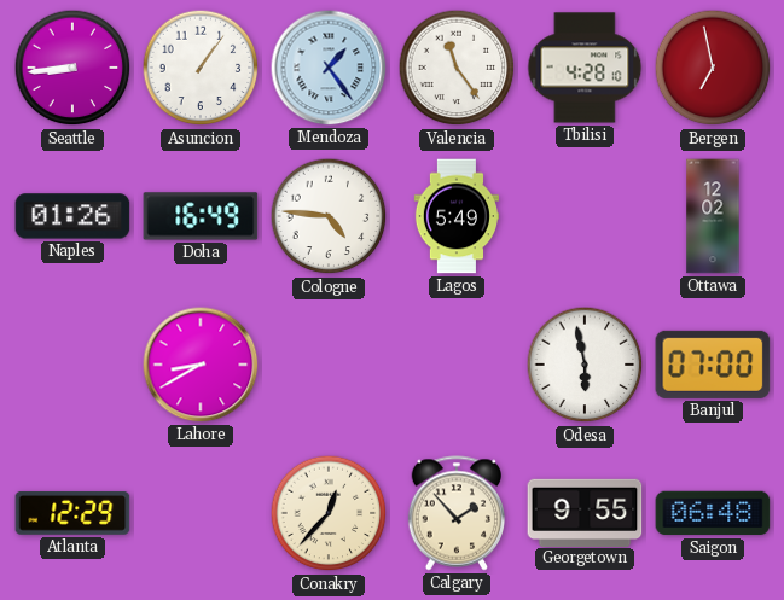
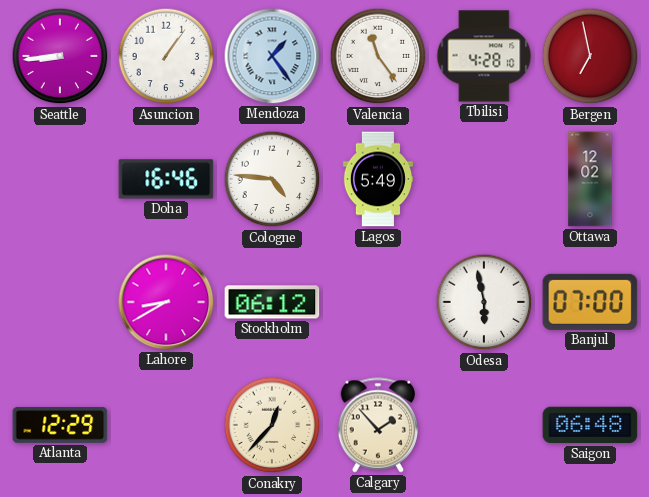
Naples: 01:26 -> none (72, 216)
Doha: 16:49 -> 16:46 (166, 179)
Stockholm: none -> 06:12 (272, 302)
Georgetown: 9:55 -> none (585, 512)
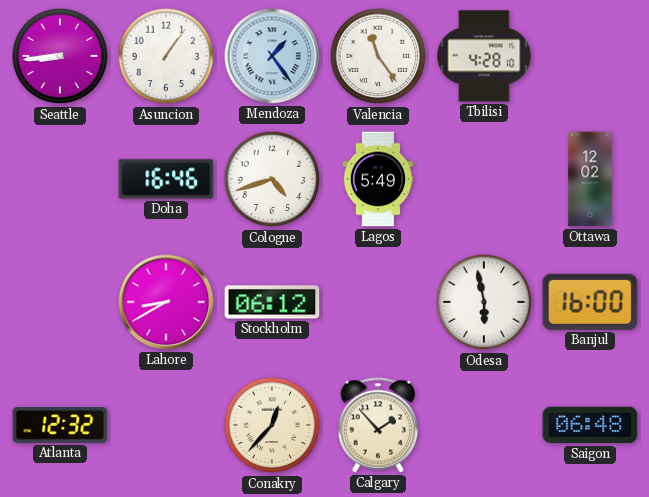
Bergen: 6:58 -> none (590, 56)
Cologne: 4:46 -> 4:42 (272, 179)
Banjul: 07:00 -> 16:00 (590, 302)
Atlanta: 12:29 -> 12:32 (60, 426)
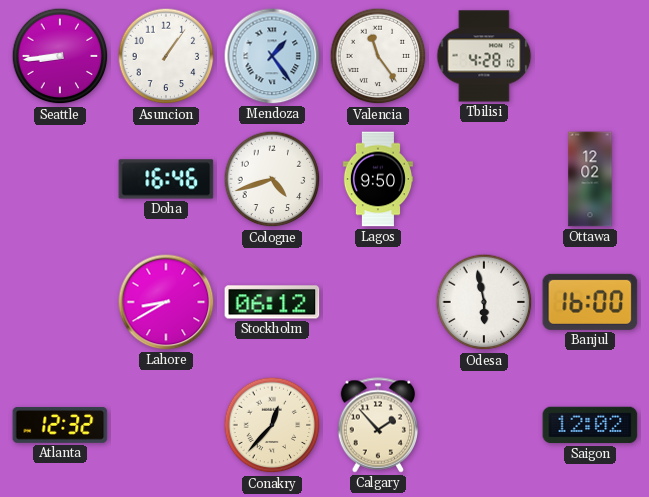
Lagos: 5:49 -> 9:50 (377, 179)
Saigon: 06:48 -> 12:02 (590, 425)
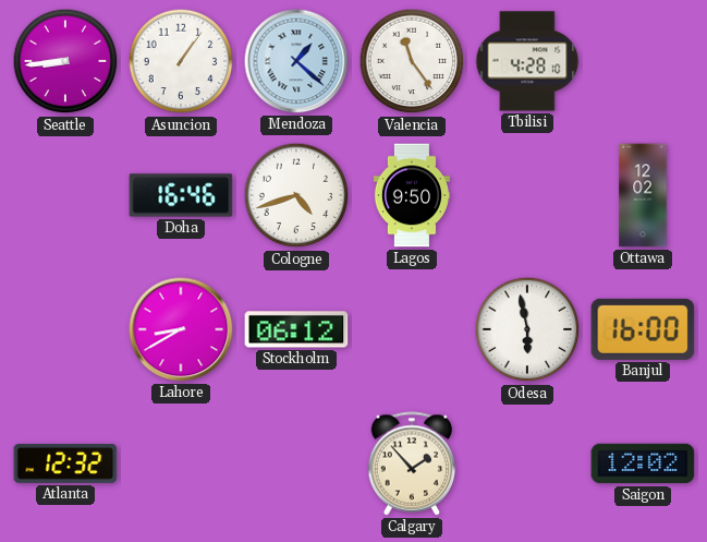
Mendoza: 1:24 -> 1:22 (296, 61)
Conakry: 12:37 -> none (272, 425)
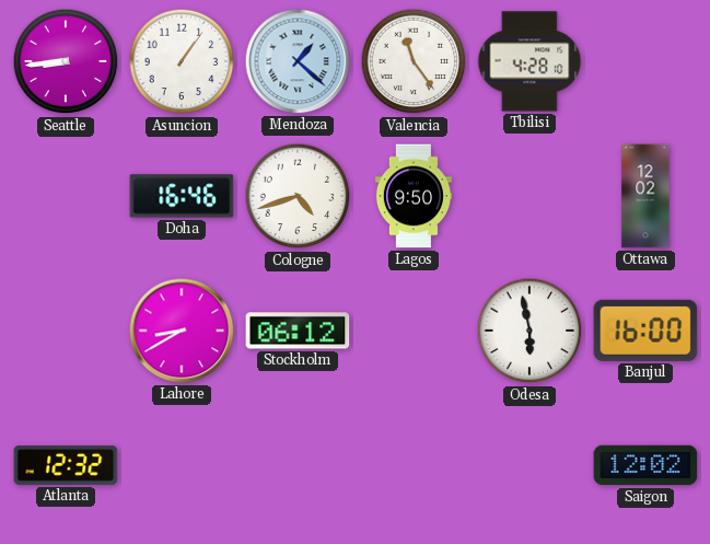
Calgary: 1:53 -> none (412, 463)
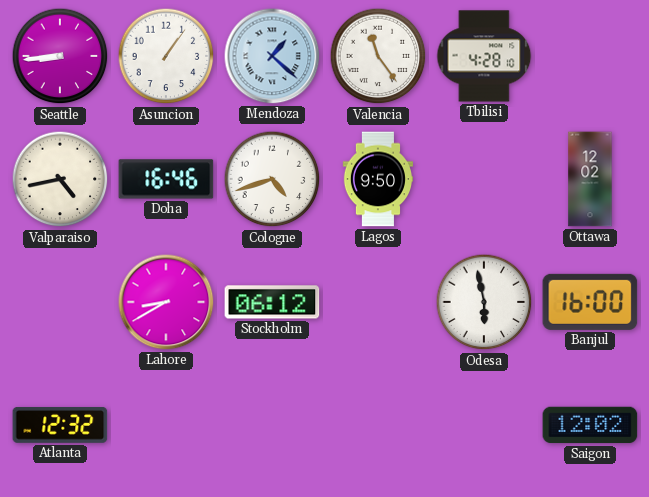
Valparaiso: none -> 4:43 (60, 179)
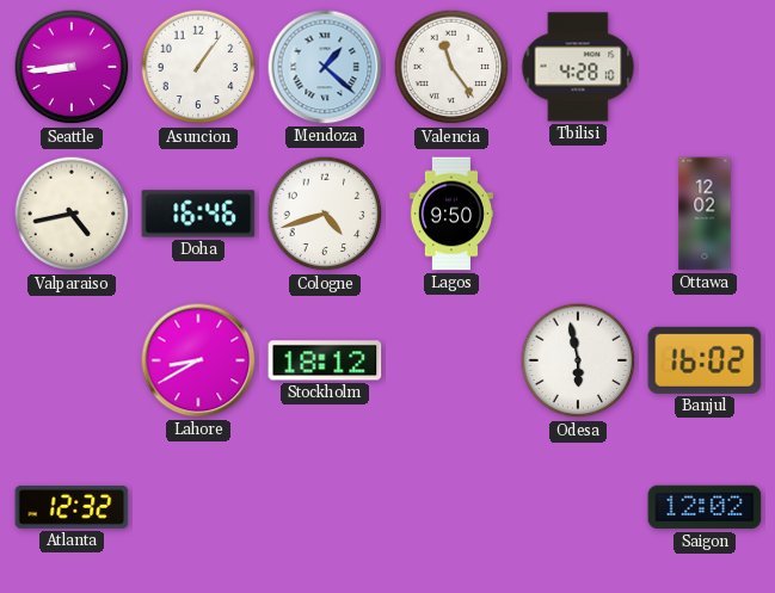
Stockholm: 06:12 -> 18:12 (325, 360)
Banjul: 16:00 -> 16:02 (705, 360)
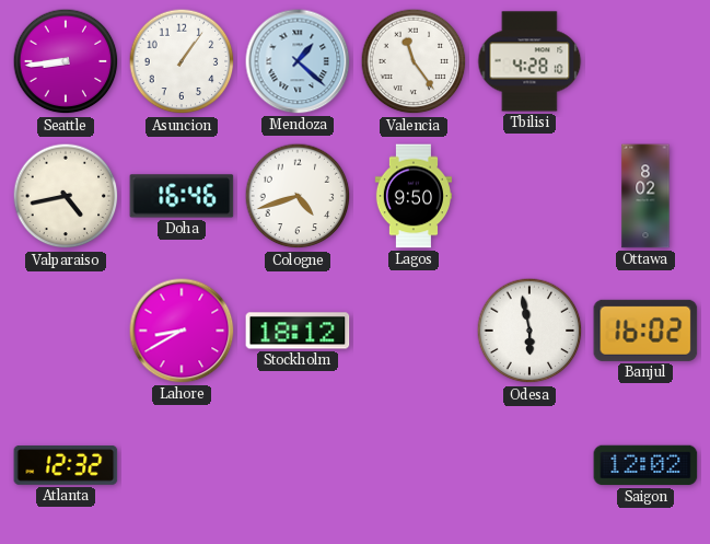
Ottawa: 12:02 -> 8:02 (645, 196)
